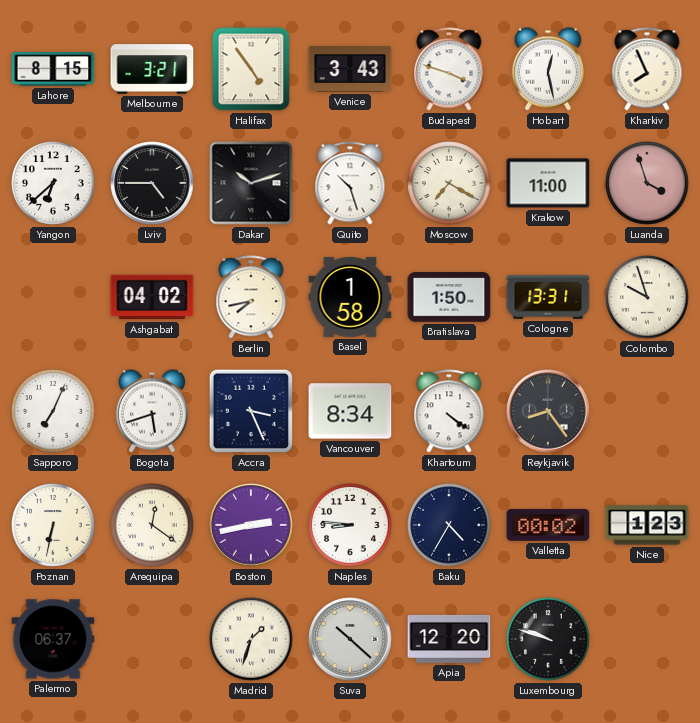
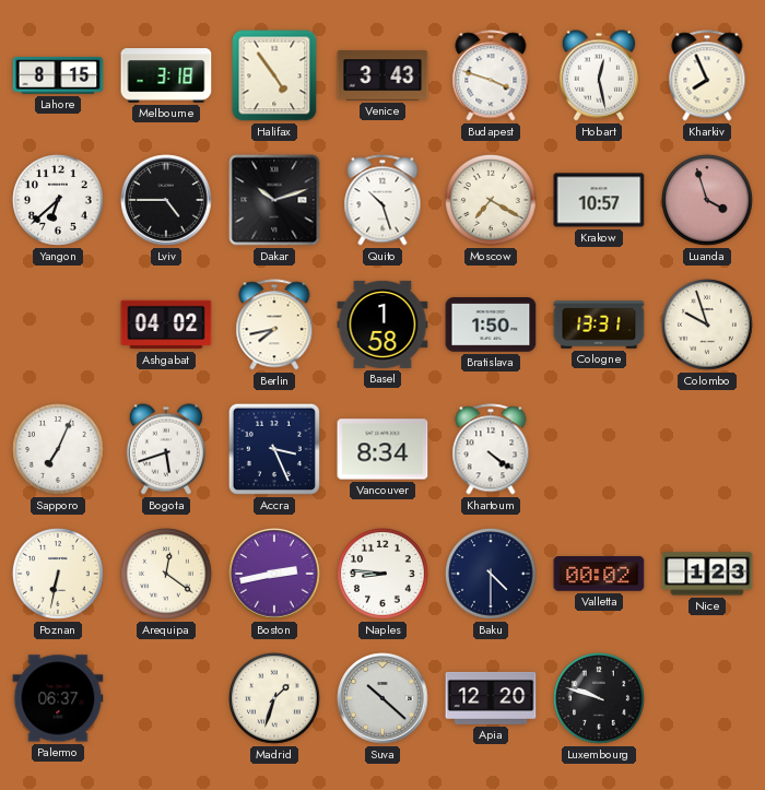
Melbourne: 3:21 -> 3:18 (166, 75)
Krakow: 11:00 -> 10:57 (599, 200)
Reykjavik: 8:24 -> none (548, 411)
Baku: 4:35 -> 4:30 (492, 575)
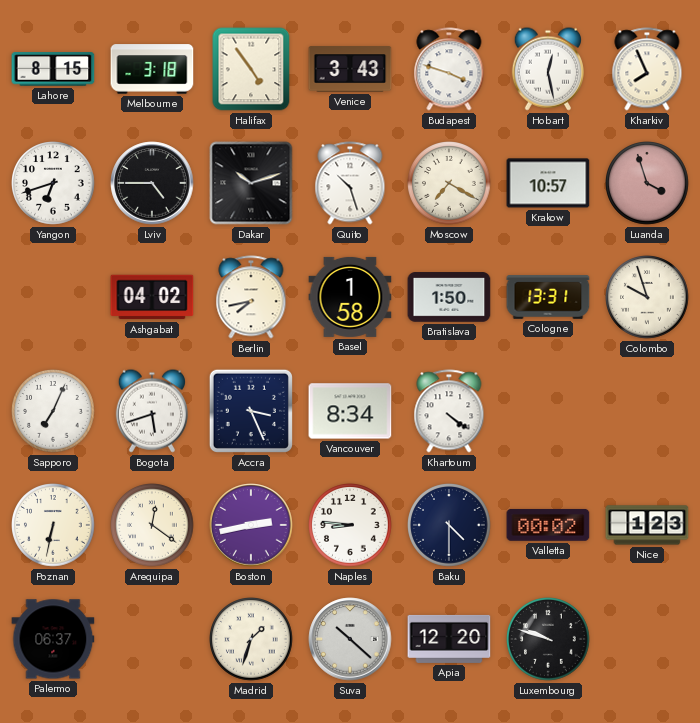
Yangon: 6:38 -> 6:42 (54, 184)
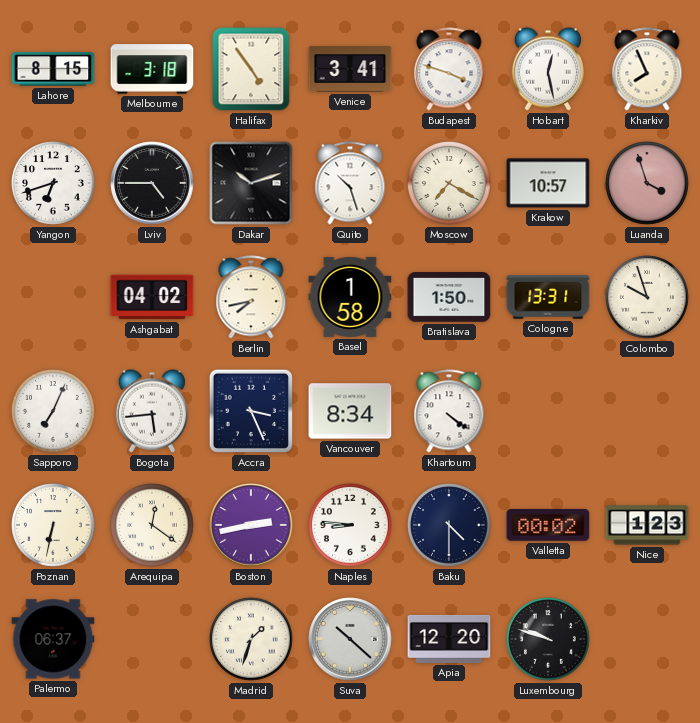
Venice: 3:43 -> 3:41 (350, 69)
Bogota: 5:42 -> 5:44 (152, 411)
